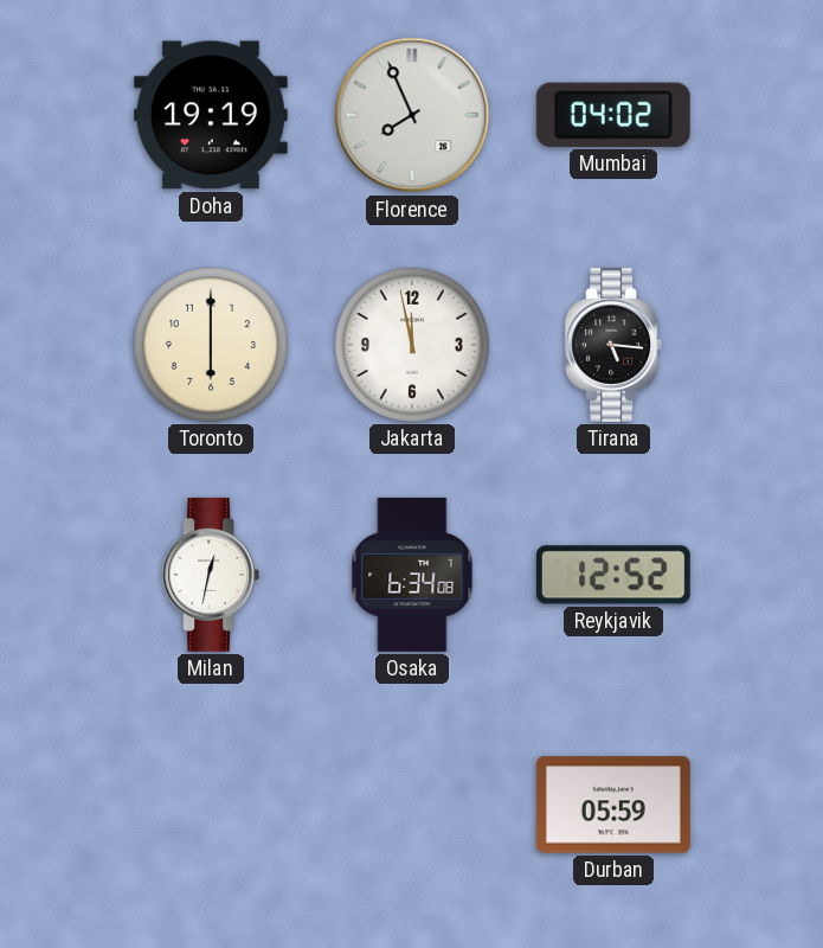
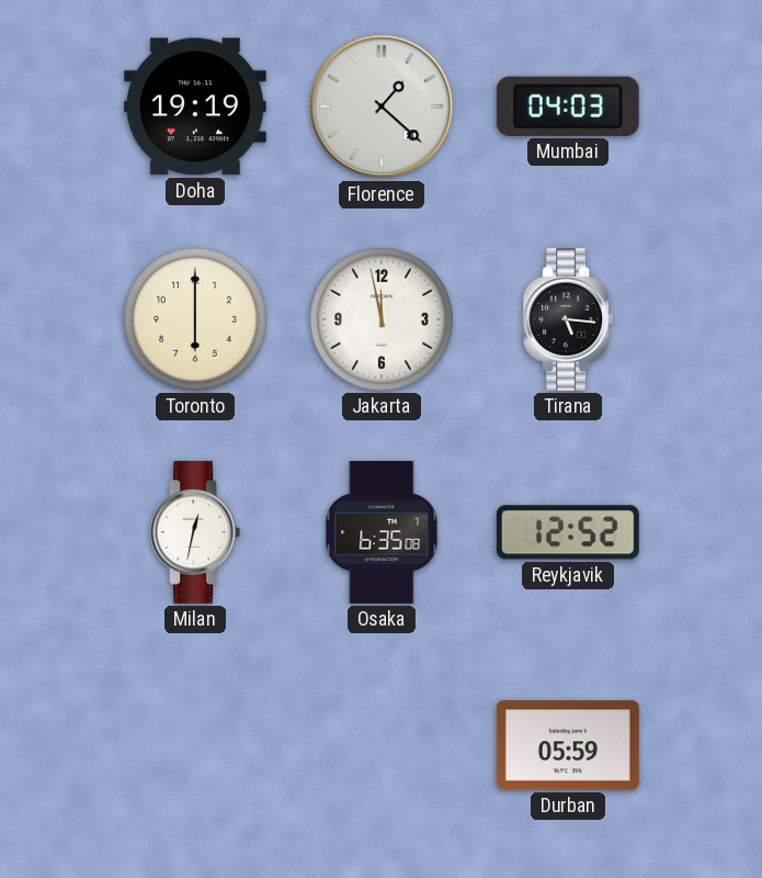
Florence: 7:56 -> 1:22 (382, 106)
Mumbai: 04:02 -> 04:03 (568, 106)
Osaka: 6:34 -> 6:35 (382, 532)
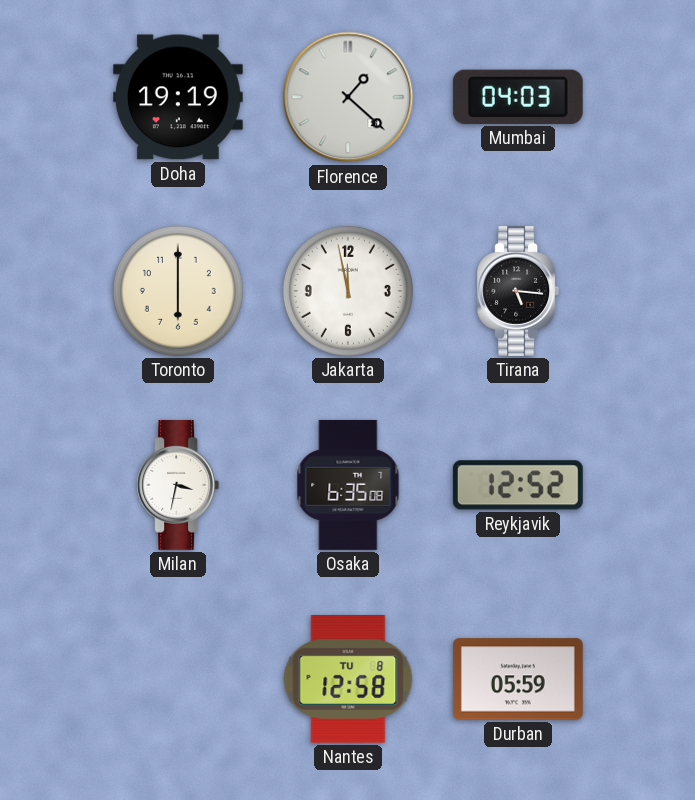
Milan: 12:32 -> 3:32 (178, 485)
Nantes: none -> 12:58 (348, 680)
